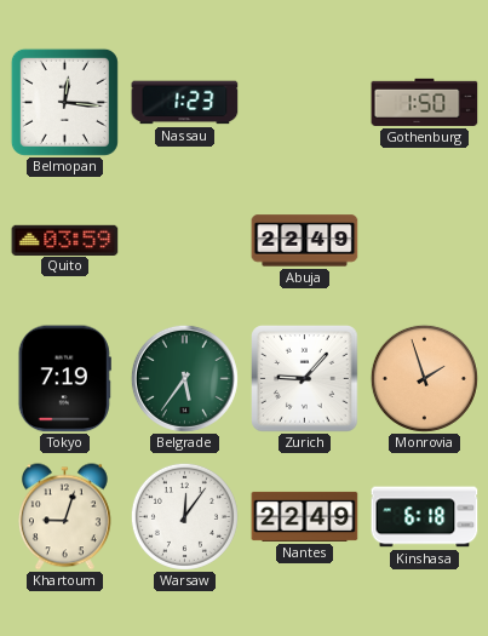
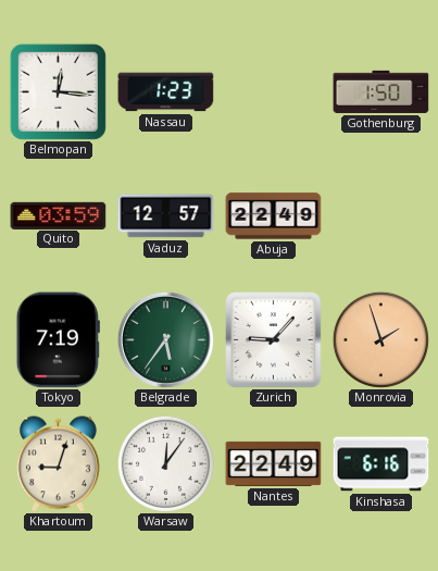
Vaduz: none -> 12:57 (166, 216)
Kinshasa: 6:18 -> 6:16 (381, 464)
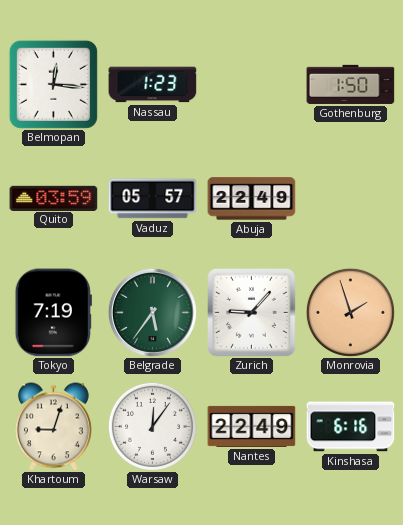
Vaduz: 12:57 -> 05:57 (153, 199)
